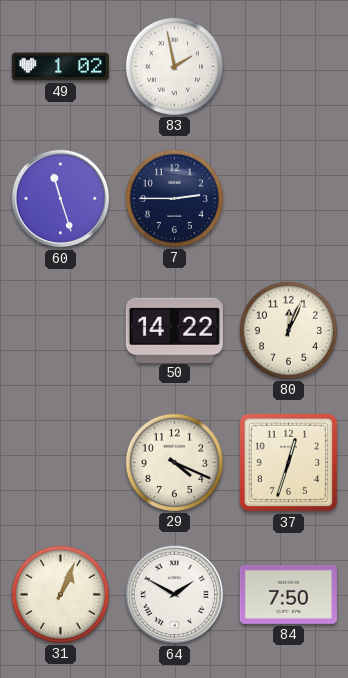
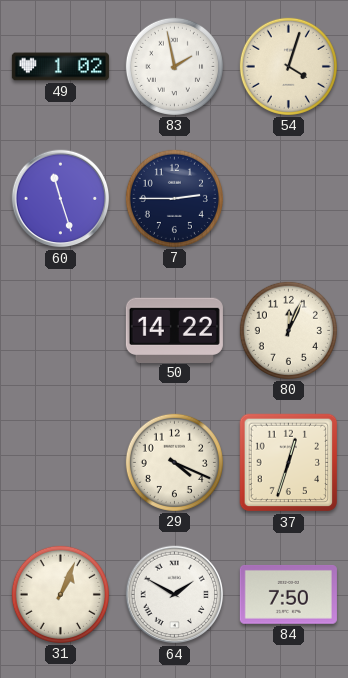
54: none -> 4:03 (288, 66)
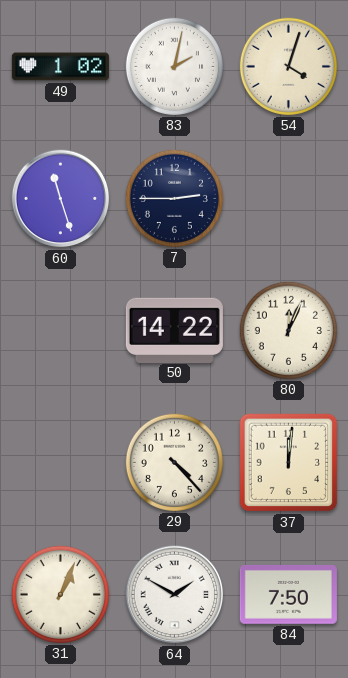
83: 1:58 -> 2:02 (174, 66)
29: 4:19 -> 4:23 (174, 462)
37: 12:33 -> 12:01 (289, 463)
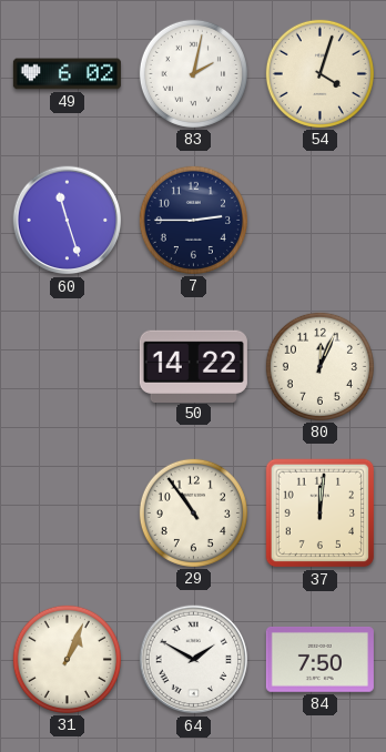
49: 1:02 -> 6:02 (67, 74)
29: 4:23 -> 10:54 (193, 512)
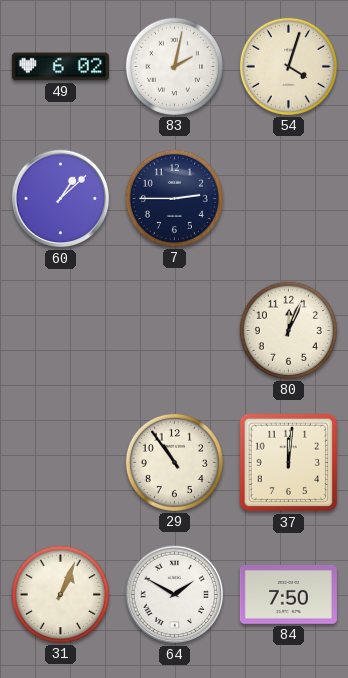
60: 11:27 -> 1:08 (61, 199)
50: 14:22 -> none (193, 366)
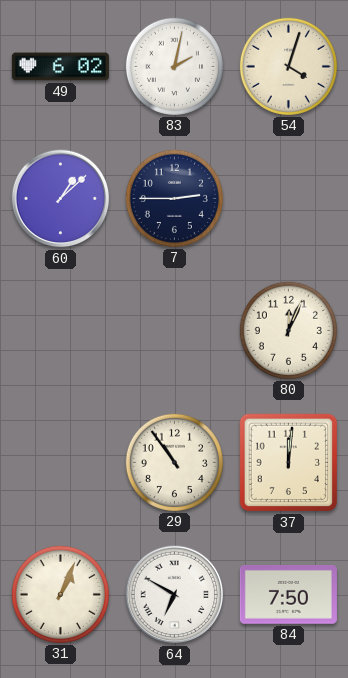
64: 1:50 -> 6:50 (175, 595)
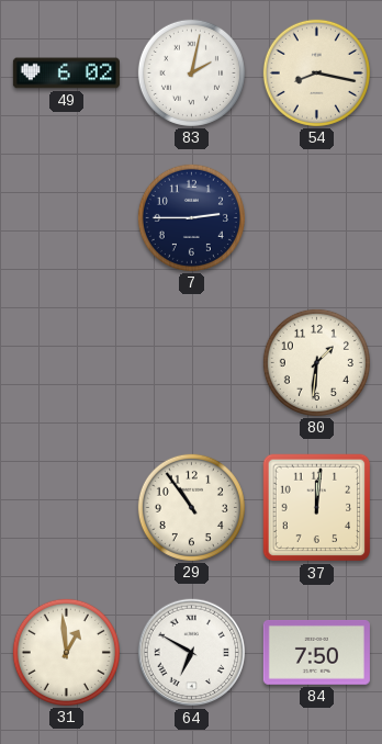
54: 4:03 -> 8:17 (316, 72)
60: 1:08 -> none (61, 199)
80: 12:04 -> 1:31 (316, 362)
31: 1:04 -> 12:59 (66, 652)
